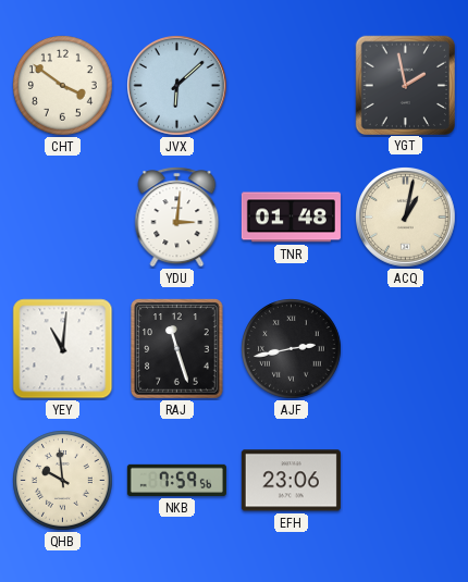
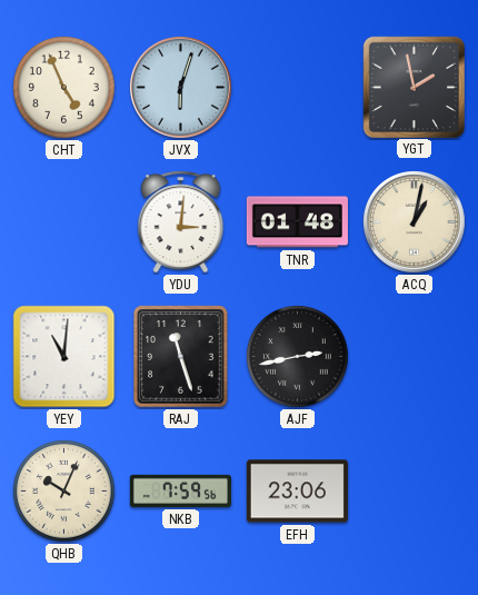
CHT: 3:51 -> 4:56 (64, 88)
JVX: 6:08 -> 6:03 (181, 88)
QHB: 9:59 -> 10:04 (64, 492)
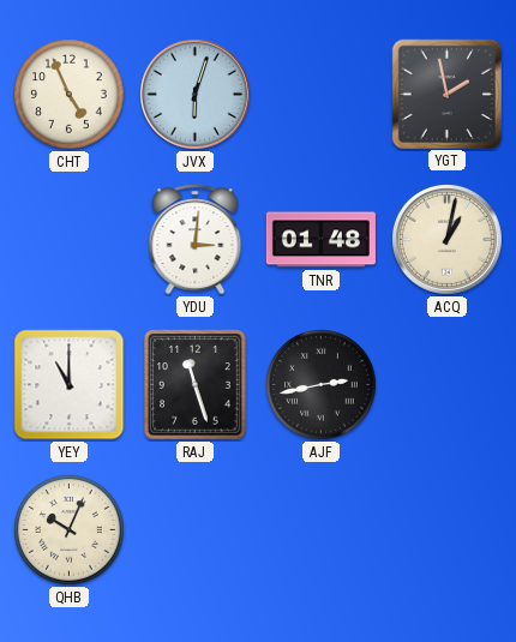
YEY: 11:01 -> 11:00 (70, 385)
NKB: 7:59 -> none (180, 490)
EFH: 23:06 -> none (297, 492)
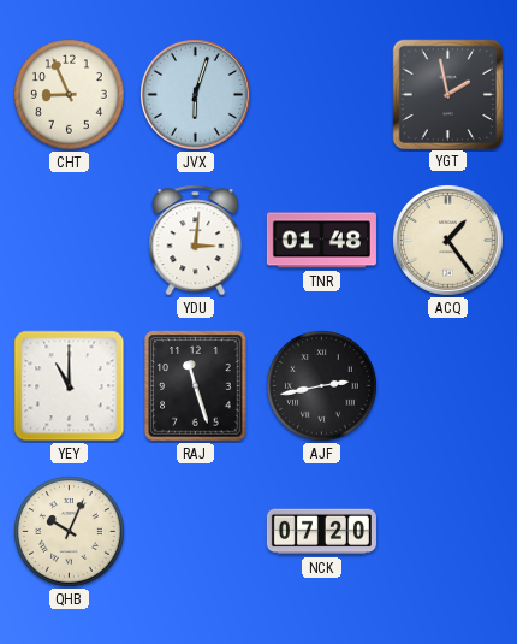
CHT: 4:56 -> 8:56 (70, 95)
ACQ: 1:02 -> 1:24 (448, 241)
NCK: none -> 07:20 (321, 532)
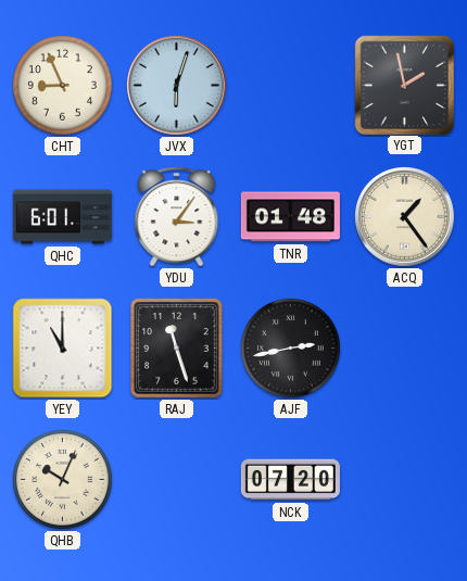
QHC: none -> 6:01 (62, 217)
YDU: 3:01 -> 3:06 (177, 217)
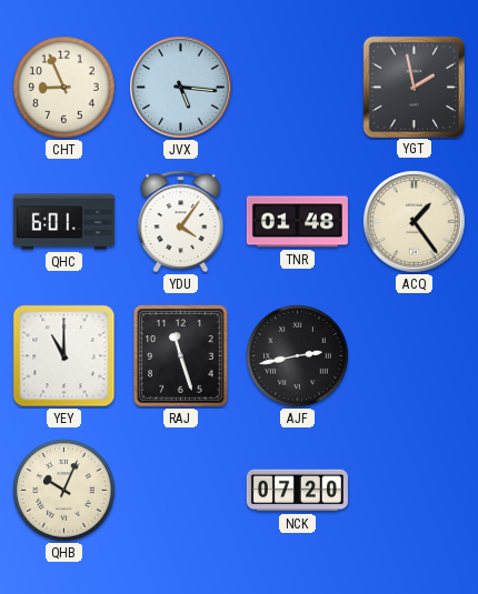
JVX: 6:03 -> 5:16 (181, 88)
YDU: 3:06 -> 4:06 (181, 222)
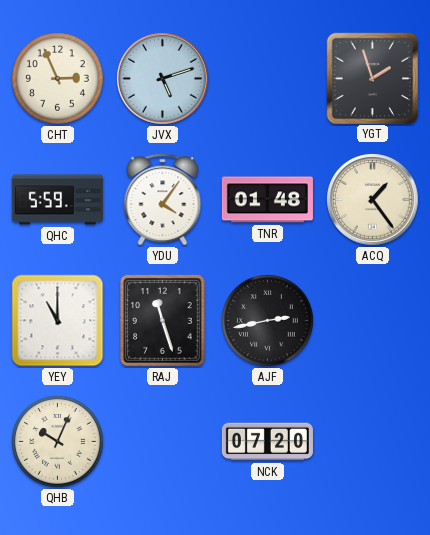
CHT: 8:56 -> 2:56 (58, 79)
JVX: 5:16 -> 5:12 (163, 79)
YGT: 1:58 -> 1:57 (372, 78)
QHC: 6:01 -> 5:59 (57, 200)
